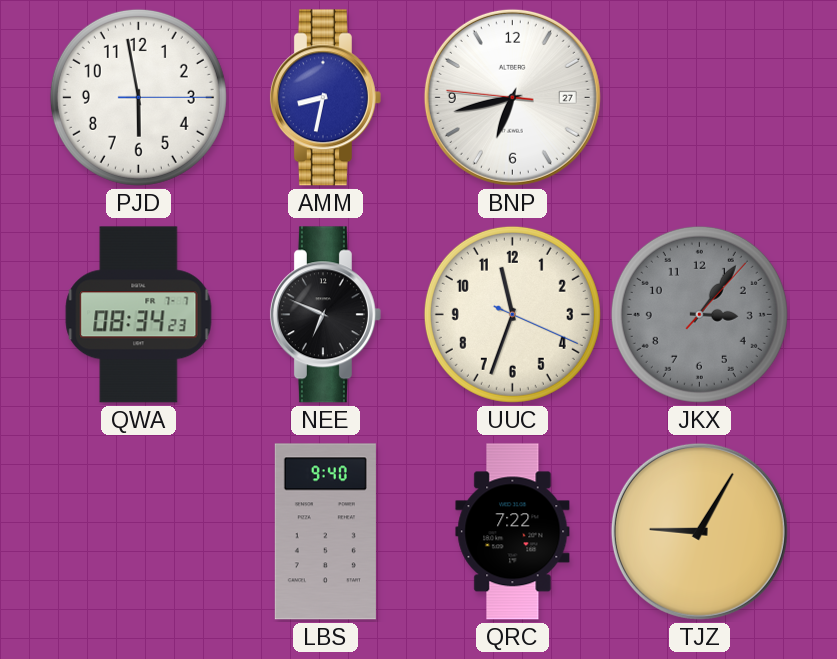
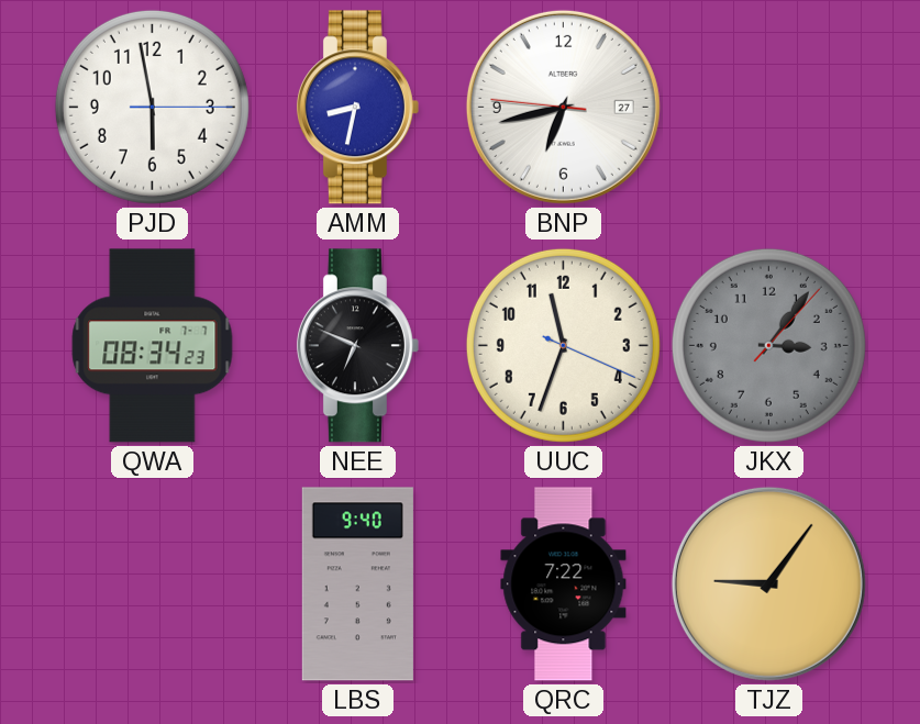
TJZ: 9:05 -> 9:06 (768, 583)
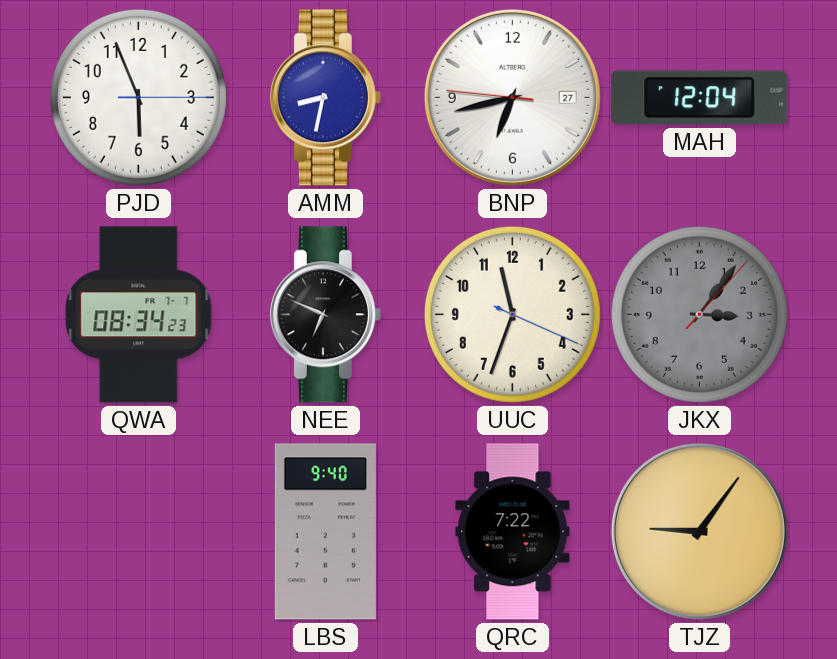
PJD: 5:58 -> 5:56 (138, 97)
MAH: none -> 12:04 (700, 98)
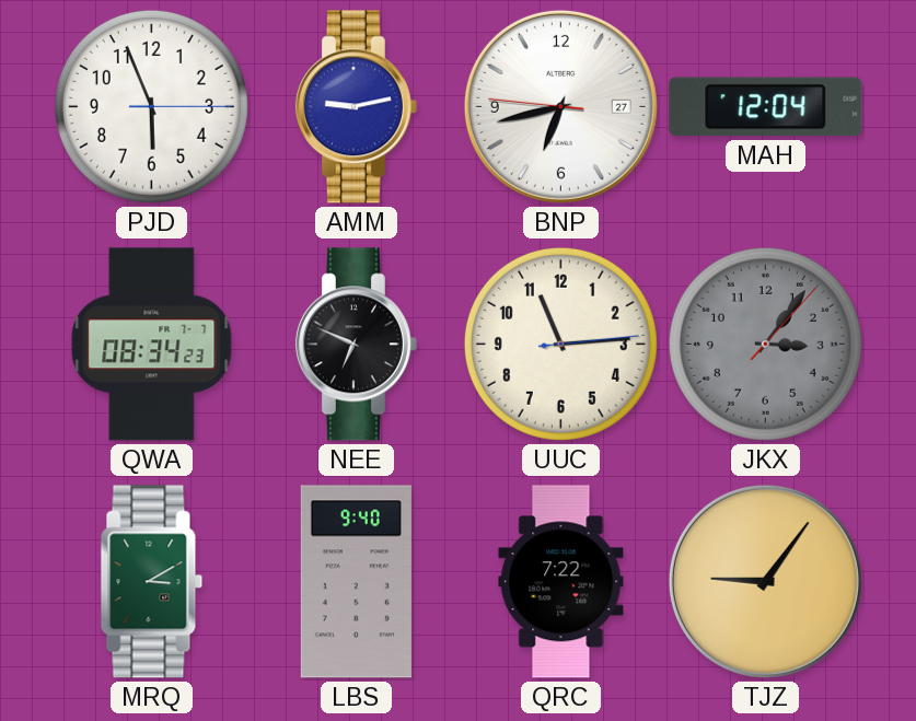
AMM: 8:32 -> 9:13 (356, 107)
UUC: 11:33 -> 11:14 (560, 344)
MRQ: none -> 3:10 (152, 582)
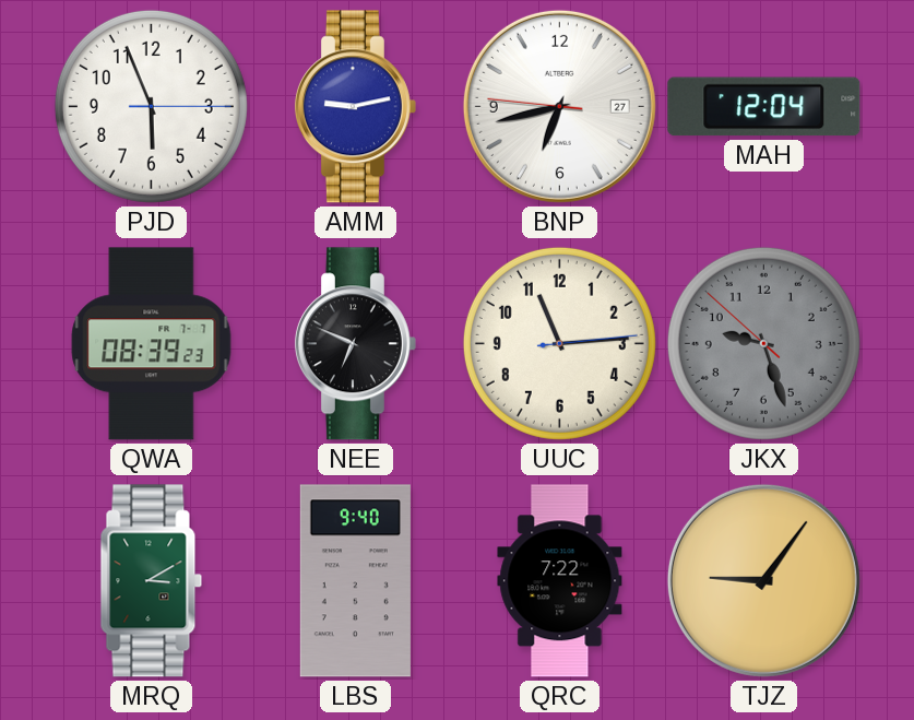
QWA: 08:34 -> 08:39 (152, 344)
JKX: 3:06 -> 9:26 (763, 343)
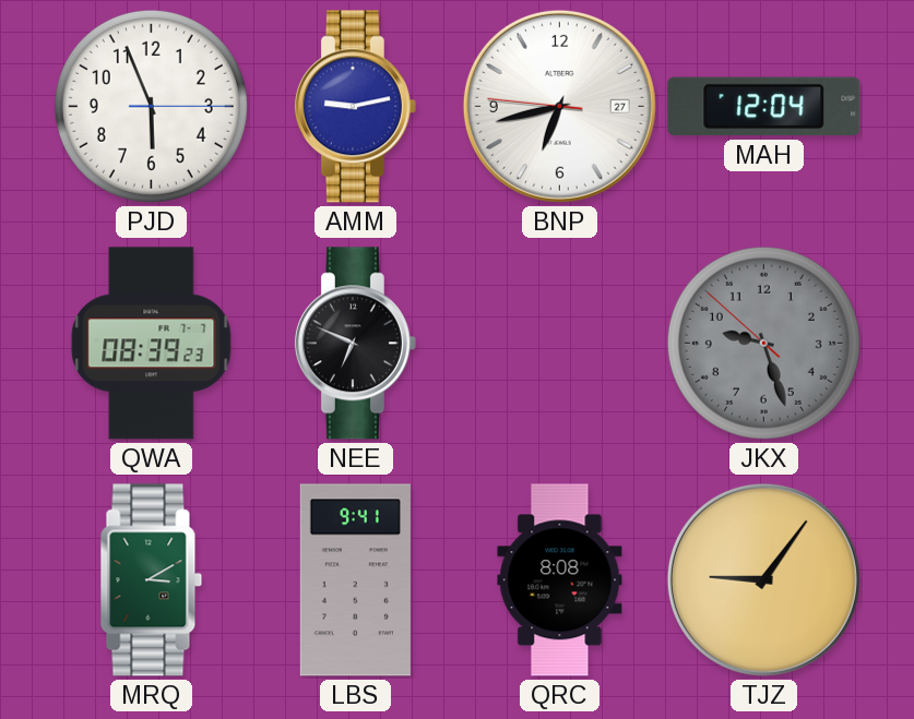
UUC: 11:14 -> none (559, 343)
LBS: 9:40 -> 9:41 (355, 580)
QRC: 7:22 -> 8:08 (560, 580)
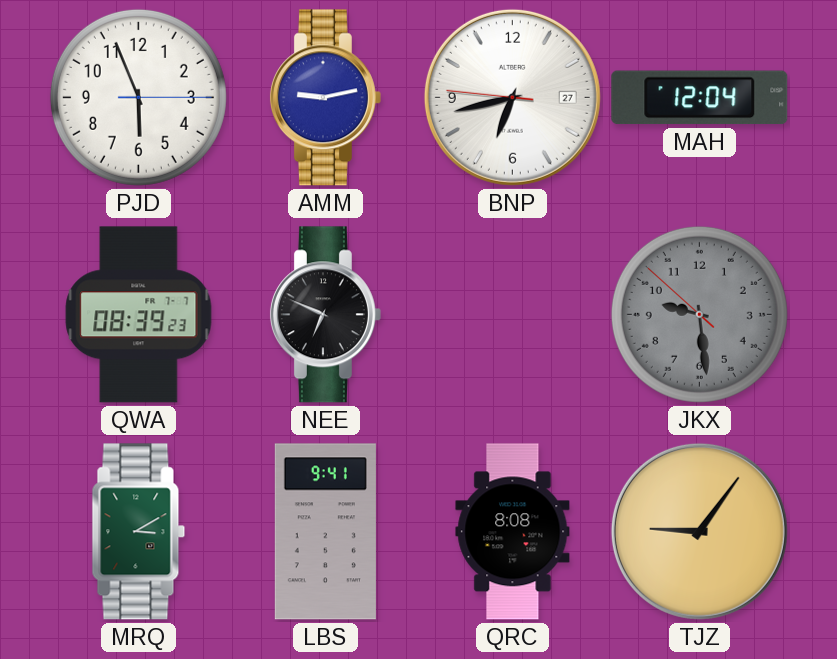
JKX: 9:26 -> 9:28 (699, 314)
